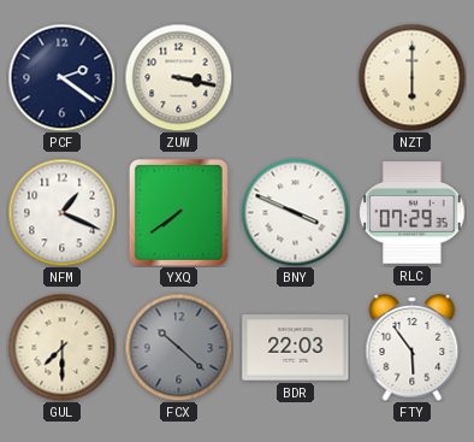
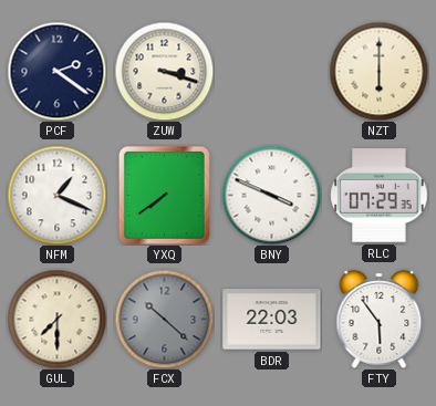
ZUW: 3:17 -> 3:18 (164, 71)
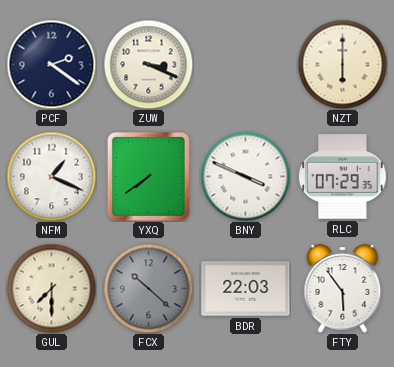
ZUW: 3:18 -> 3:19 (148, 64)
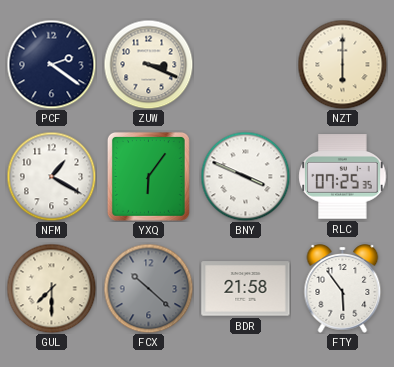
NFM: 1:19 -> 1:20 (51, 176)
YXQ: 7:39 -> 6:06 (148, 176)
RLC: 07:29 -> 07:25 (343, 177)
BDR: 22:03 -> 21:58 (246, 289)
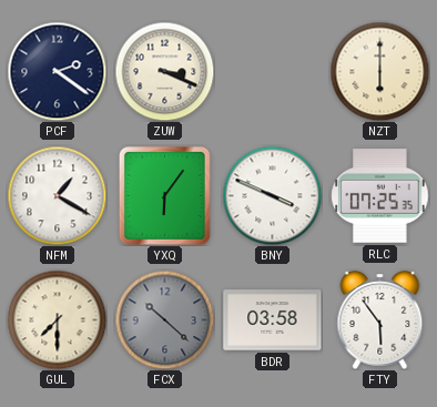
BDR: 21:58 -> 03:58 (273, 320)
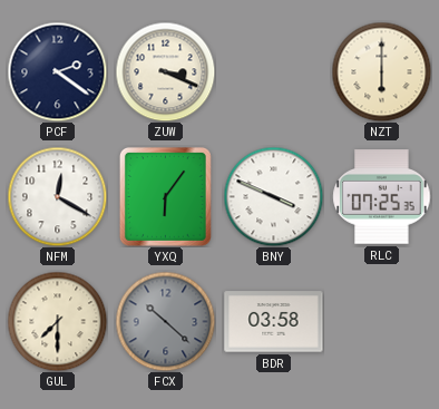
NFM: 1:20 -> 12:20 (57, 196)
FTY: 5:54 -> none (380, 320)
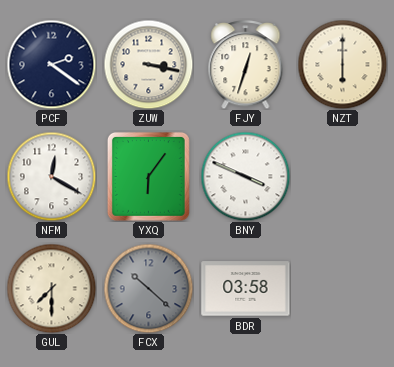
ZUW: 3:19 -> 3:17 (148, 64)
FJY: none -> 12:33 (246, 65)
RLC: 07:25 -> none (382, 197)
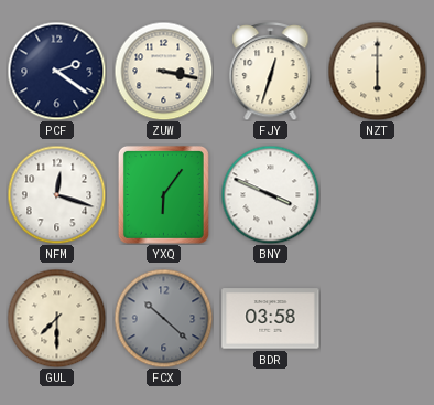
NFM: 12:20 -> 12:18 (56, 194)
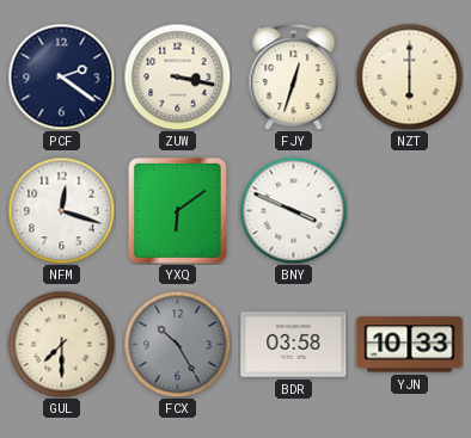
YXQ: 6:06 -> 6:09 (177, 210)
FCX: 10:22 -> 10:25 (177, 344)
YJN: none -> 10:33 (410, 345)
